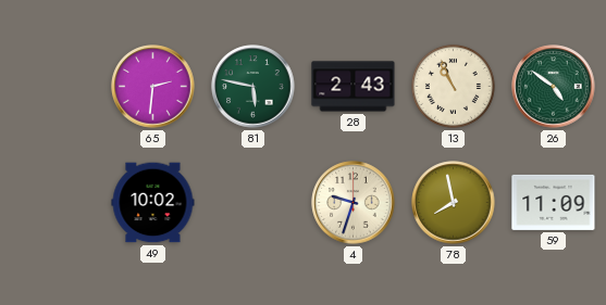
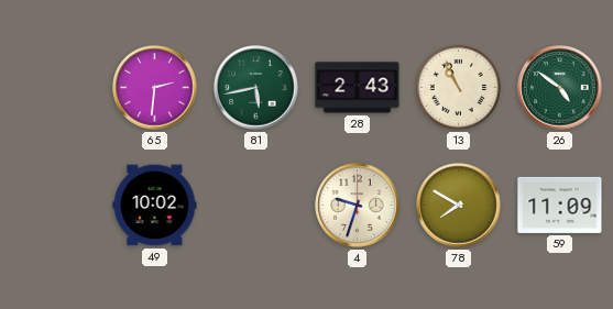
81: 5:47 -> 5:43 (256, 88)
78: 7:58 -> 7:50 (459, 206)
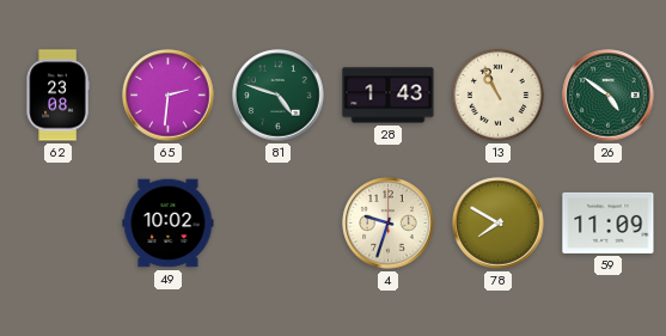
62: none -> 23:08 (57, 96)
81: 5:43 -> 4:48 (279, 96)
28: 2:43 -> 1:43 (389, 96)
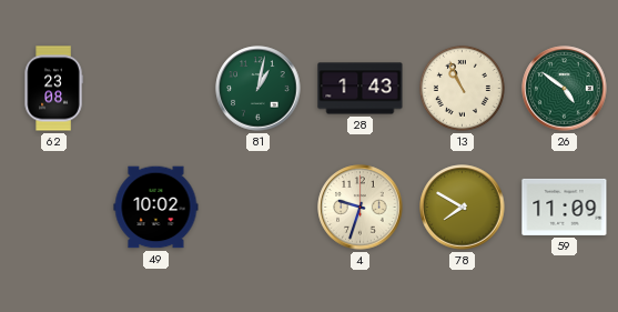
65: 2:31 -> none (169, 96)
81: 4:48 -> 1:02 (259, 89)
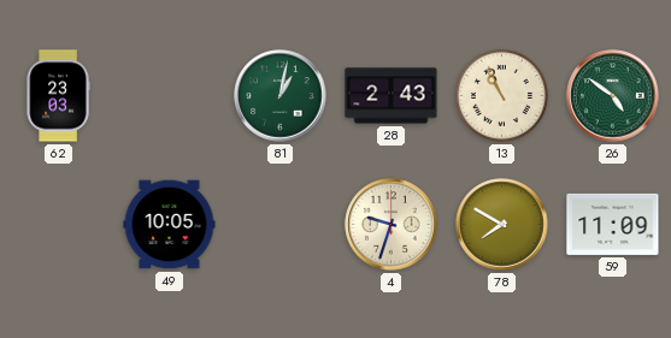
62: 23:08 -> 23:03 (58, 96)
28: 1:43 -> 2:43 (392, 96)
49: 10:02 -> 10:05 (170, 225)
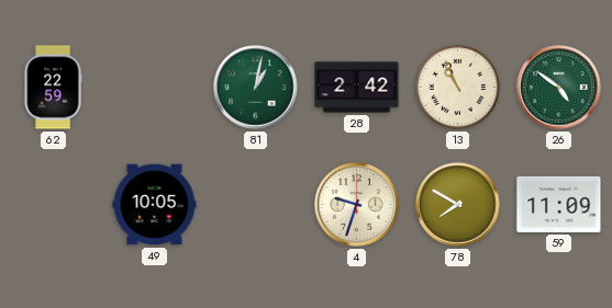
62: 23:03 -> 22:59 (53, 88)
28: 2:43 -> 2:42 (357, 88)
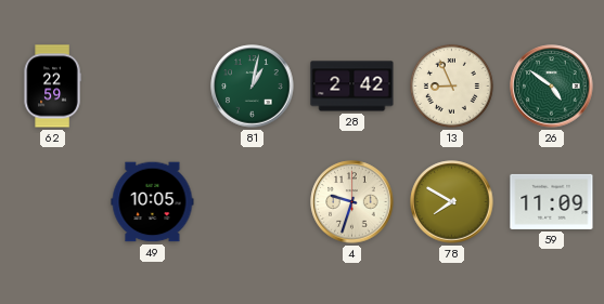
13: 10:56 -> 8:56 (451, 85)
